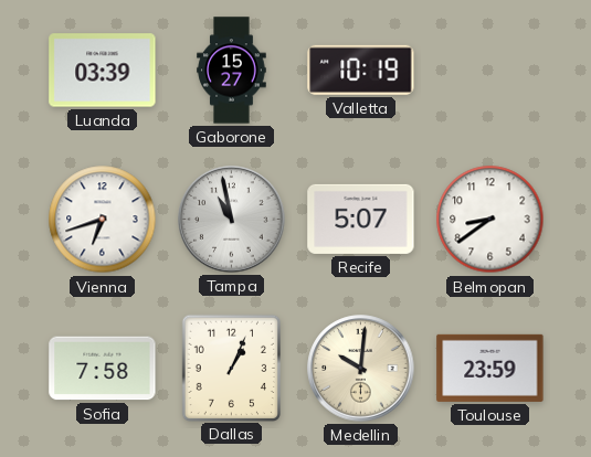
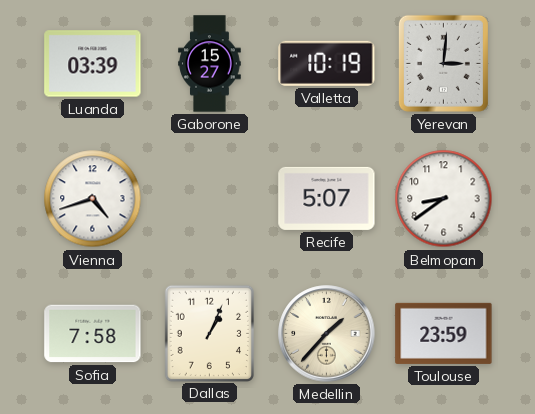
Yerevan: none -> 3:01 (443, 63)
Vienna: 6:42 -> 4:42 (93, 199)
Tampa: 10:58 -> none (232, 220)
Medellin: 10:01 -> 1:37 (327, 334)
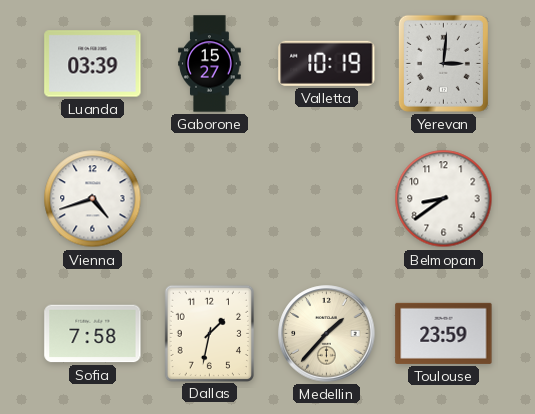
Recife: 5:07 -> none (327, 198)
Dallas: 1:04 -> 1:32 (209, 333)
